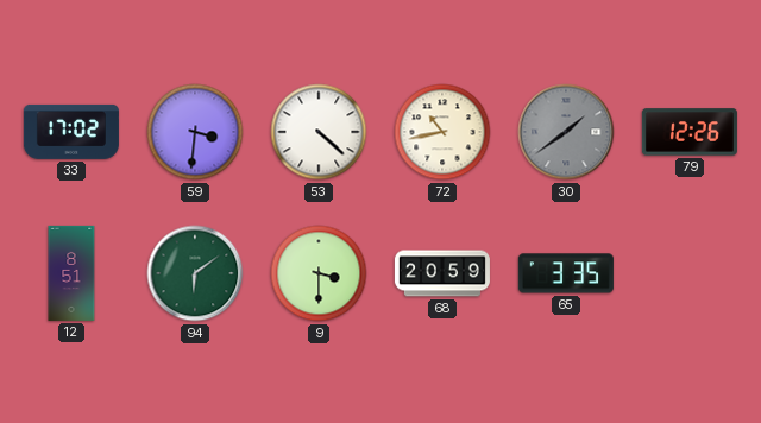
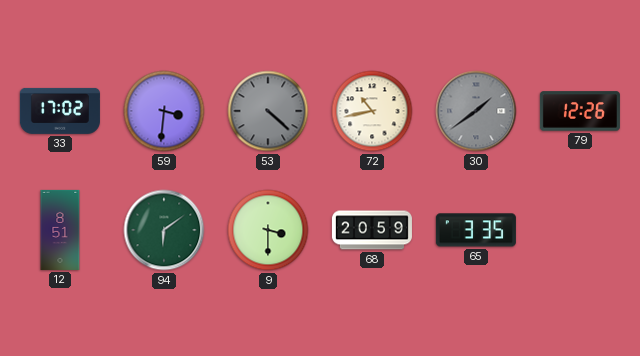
53 dial: white -> grey (268, 111)
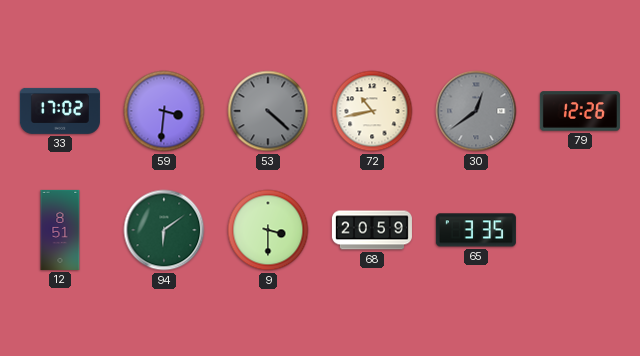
30: 1:39 -> 12:39 (476, 111)
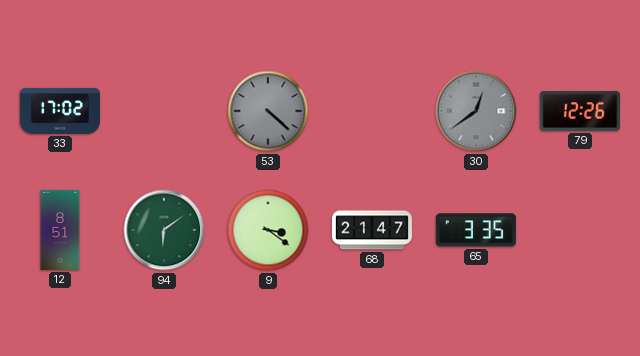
59: 3:31 -> none (164, 111)
72: 10:43 -> none (372, 111)
9: 3:30 -> 3:21 (268, 230)
68: 20:59 -> 21:47 (372, 230)
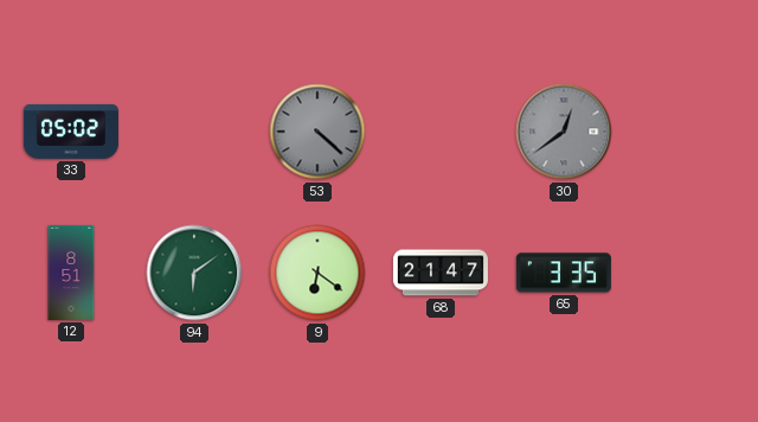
33: 17:02 -> 05:02 (71, 132)
79: 12:26 -> none (580, 111)
9: 3:21 -> 6:21 (317, 273)
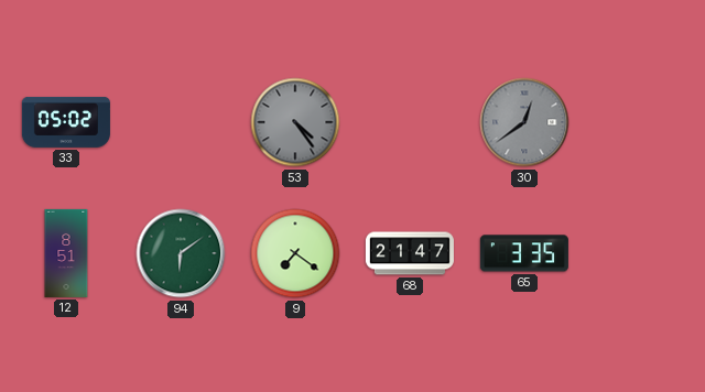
53: 4:22 -> 4:24 (295, 122)
9: 6:21 -> 7:21 (295, 253)
